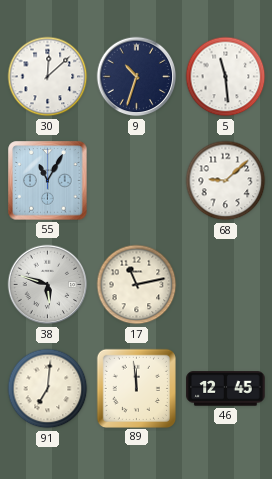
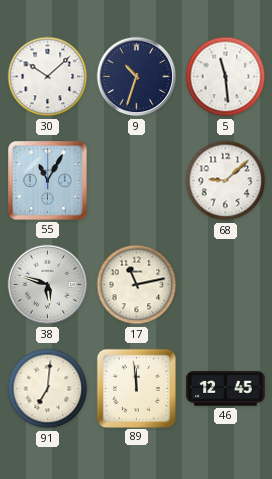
30: 12:08 -> 10:08 (48, 77)
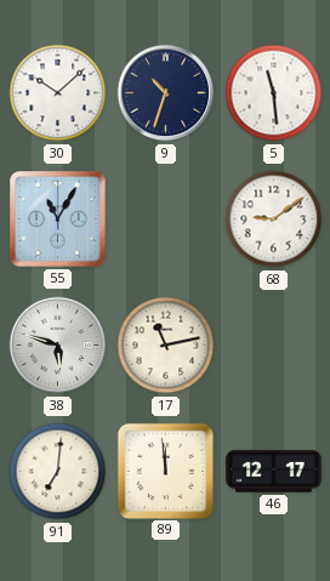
68: 9:08 -> 9:09 (274, 220)
46: 12:45 -> 12:17 (274, 472)
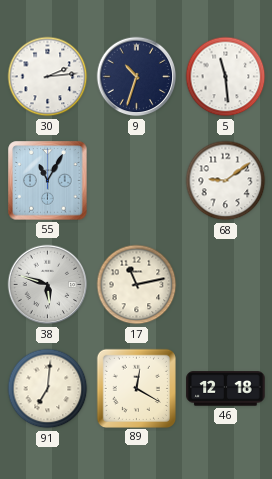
30: 10:08 -> 2:14 (48, 77)
89: 11:59 -> 12:20 (136, 388)
46: 12:17 -> 12:18 (226, 389)
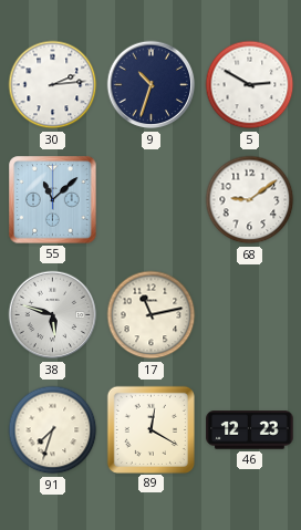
5: 11:29 -> 2:50 (250, 85)
55: 11:05 -> 11:08 (53, 200)
91: 7:01 -> 7:33 (53, 430)
46: 12:18 -> 12:23 (250, 430)
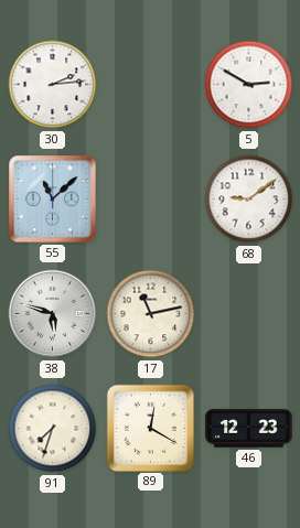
9: 10:33 -> none (152, 85)
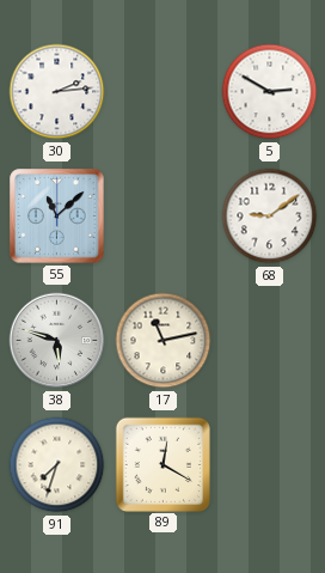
46: 12:23 -> none (249, 429)
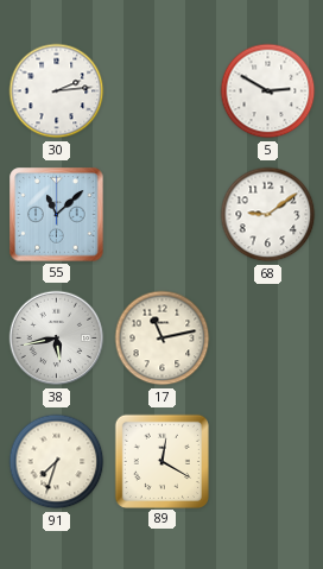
38: 5:48 -> 5:43 (57, 339)
